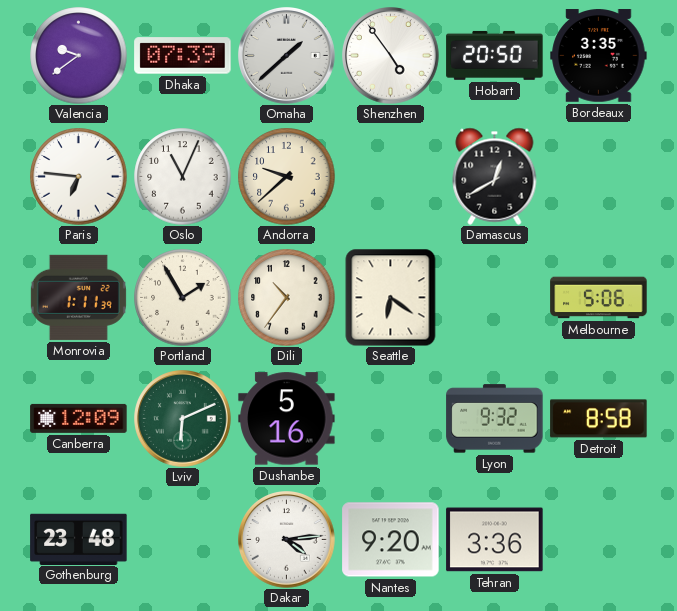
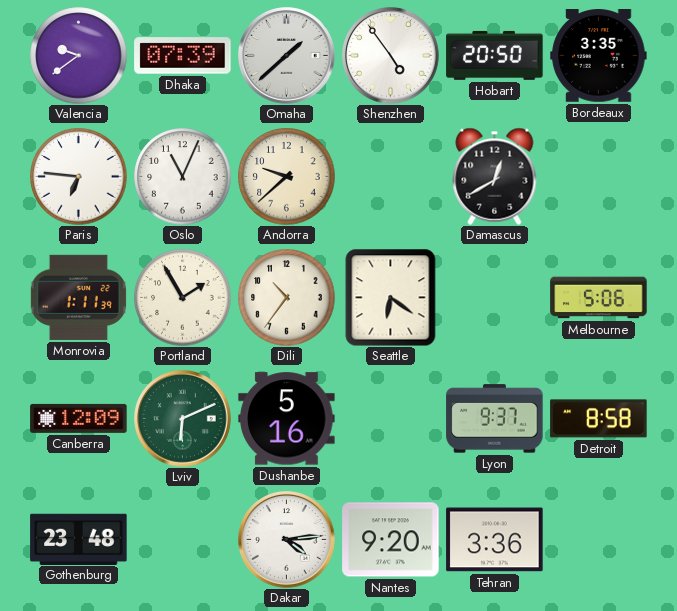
Lyon: 9:32 -> 9:37 (495, 419)
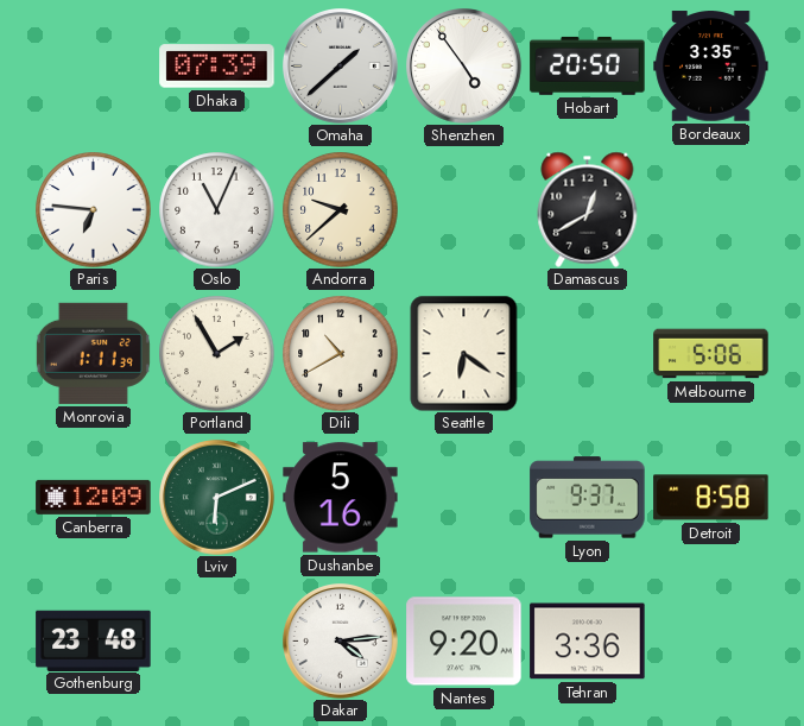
Valencia: 9:39 -> none (79, 56)
Dili: 10:36 -> 10:40 (341, 354)
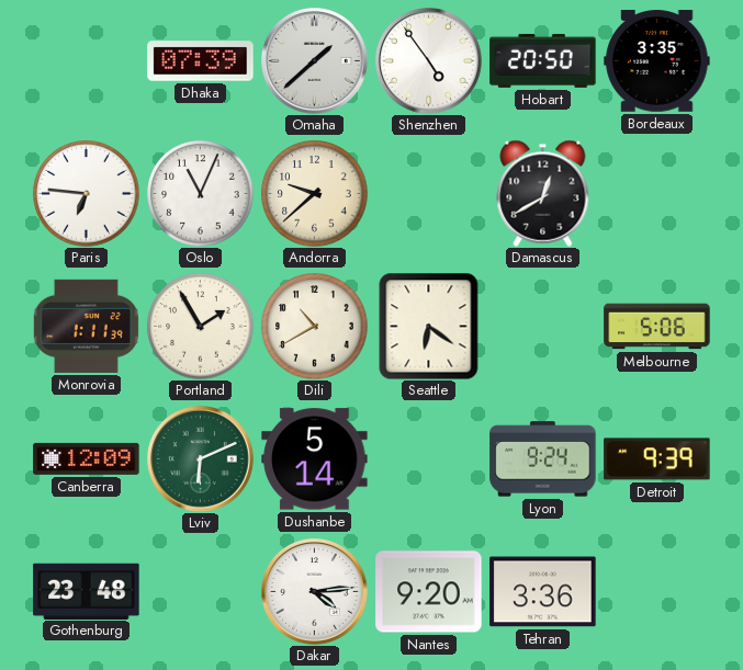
Dushanbe: 5:16 -> 5:14 (315, 459)
Lyon: 9:37 -> 9:24 (543, 459)
Detroit: 8:58 -> 9:39 (657, 459)
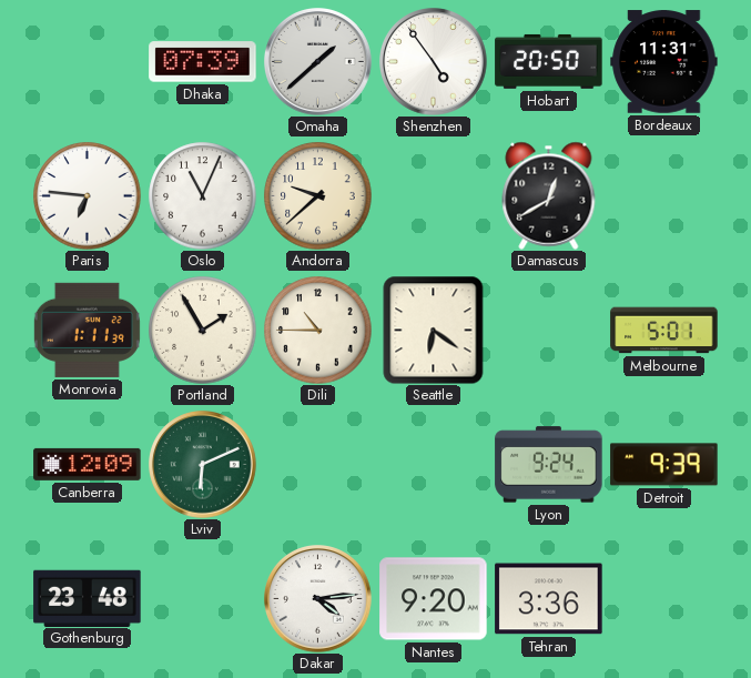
Bordeaux: 3:35 -> 11:31 (664, 62)
Dili: 10:40 -> 10:45 (318, 331)
Melbourne: 5:06 -> 5:01 (664, 331)
Dushanbe: 5:14 -> none (315, 459)
